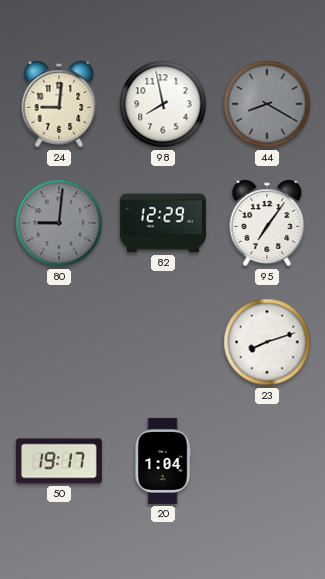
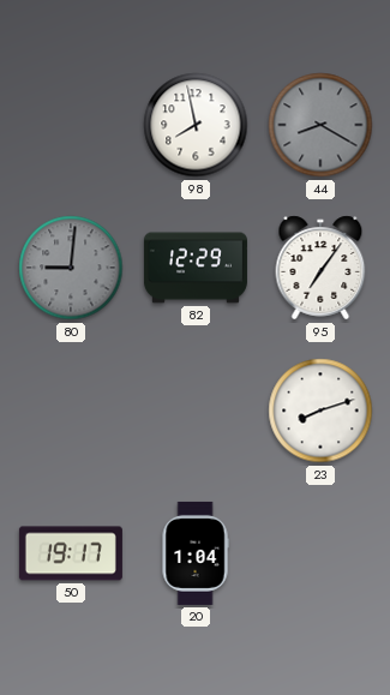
24: 9:01 -> none (59, 104)
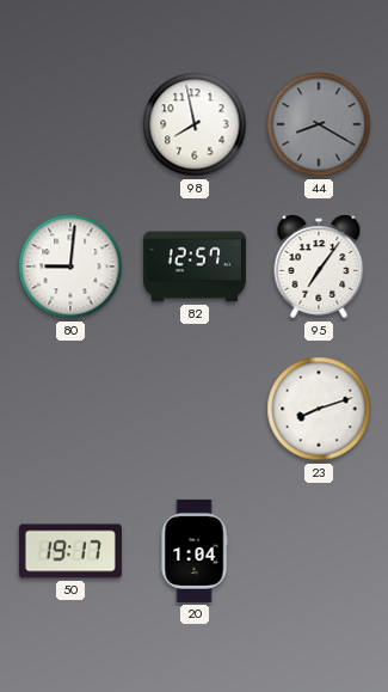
80 dial: grey -> white (70, 267)
82: 12:29 -> 12:57 (195, 267)
